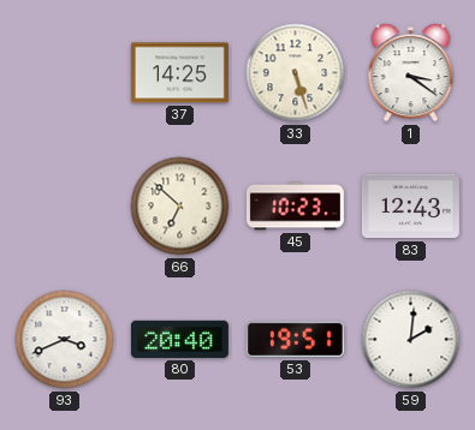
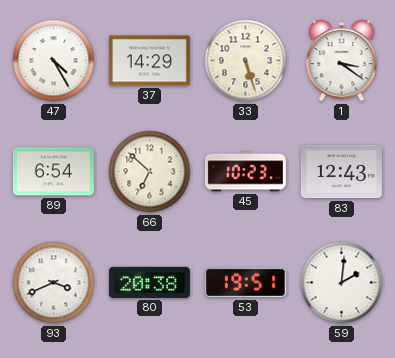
47: none -> 4:25 (54, 61)
37: 14:25 -> 14:29 (149, 61)
89: none -> 6:54 (53, 172)
80: 20:40 -> 20:38 (149, 282)
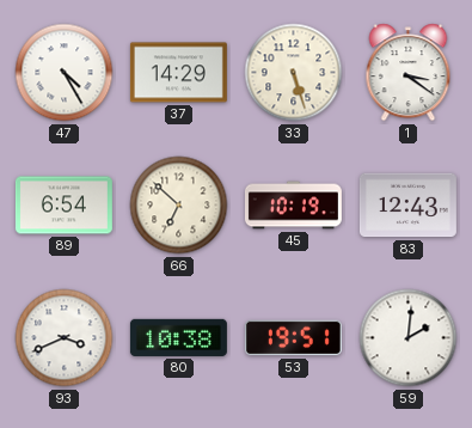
45: 10:23 -> 10:19 (293, 206)
80: 20:38 -> 10:38 (178, 337)
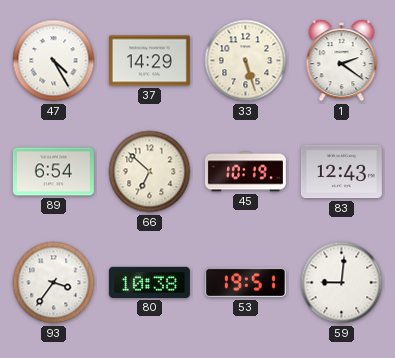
1: 3:21 -> 2:21 (342, 61)
93: 3:41 -> 3:36 (54, 283)
59: 2:01 -> 9:01 (342, 283)
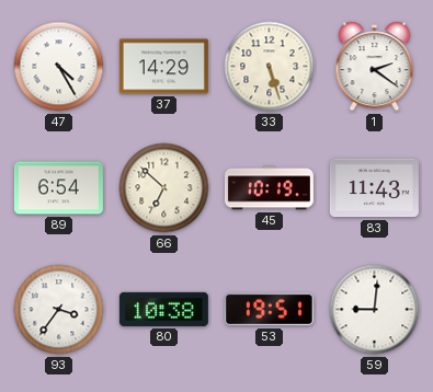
83: 12:43 -> 11:43 (374, 188)
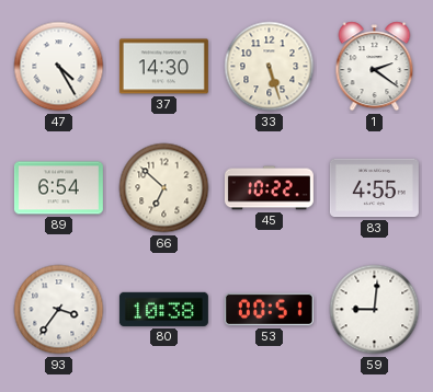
37: 14:29 -> 14:30 (163, 67)
45: 10:19 -> 10:22 (269, 188)
83: 11:43 -> 4:55 (374, 188)
53: 19:51 -> 00:51 (269, 310)
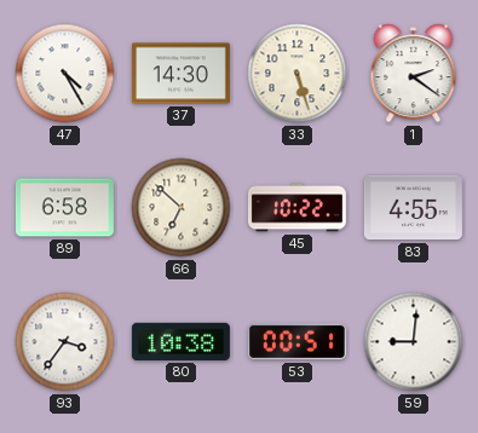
89: 6:54 -> 6:58 (64, 208)
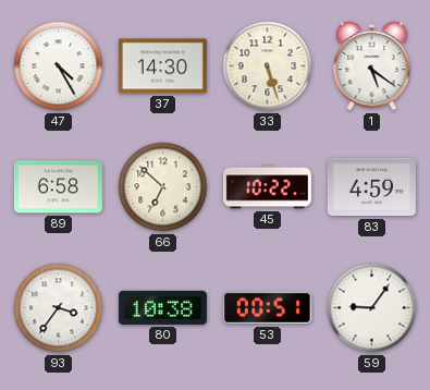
1: 2:21 -> 5:21 (372, 66)
83: 4:55 -> 4:59 (371, 187)
59: 9:01 -> 9:06 (372, 308)
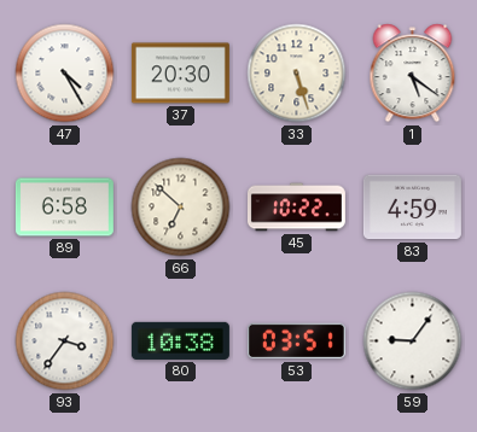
37: 14:30 -> 20:30 (180, 74)
53: 00:51 -> 03:51 (296, 341)
